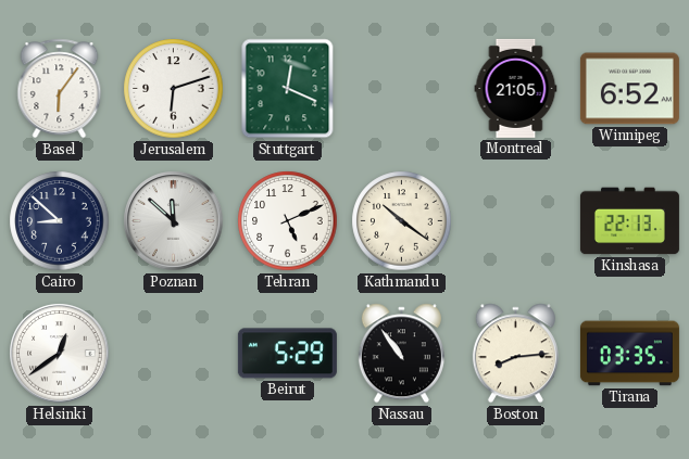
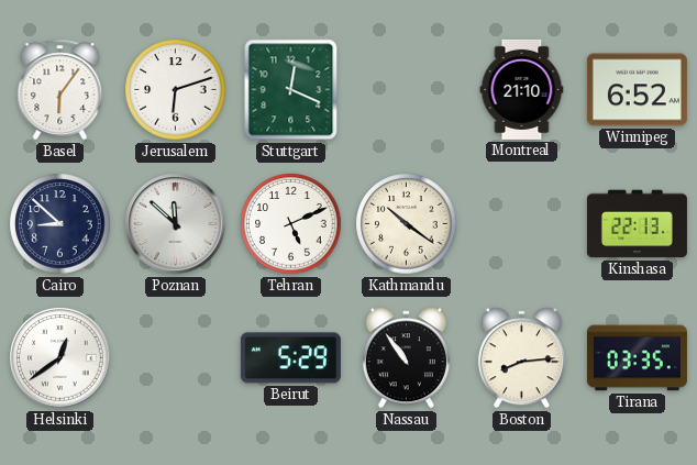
Montreal: 21:05 -> 21:10 (522, 89)
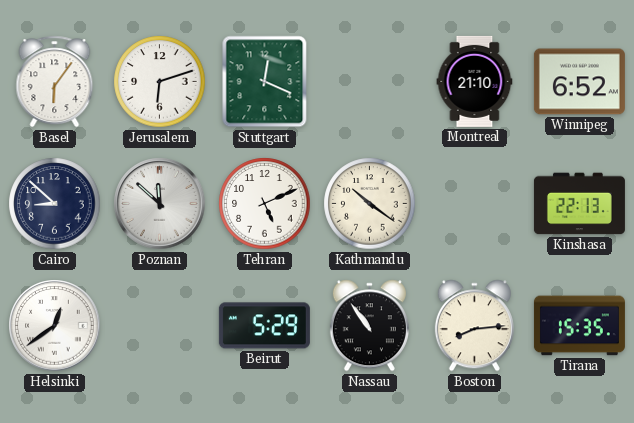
Tirana: 03:35 -> 15:35 (579, 326)
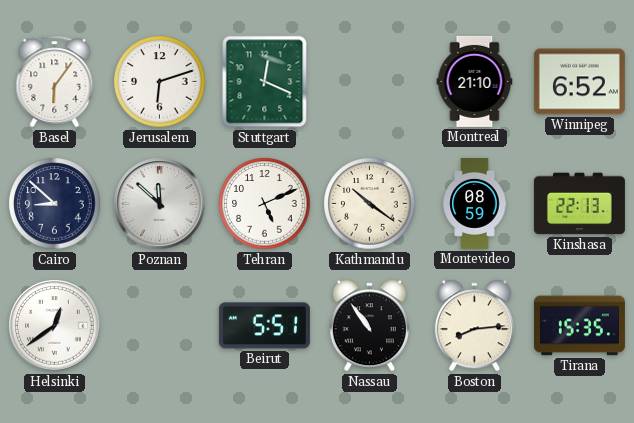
Montevideo: none -> 08:59 (475, 203)
Beirut: 5:29 -> 5:51 (264, 326)
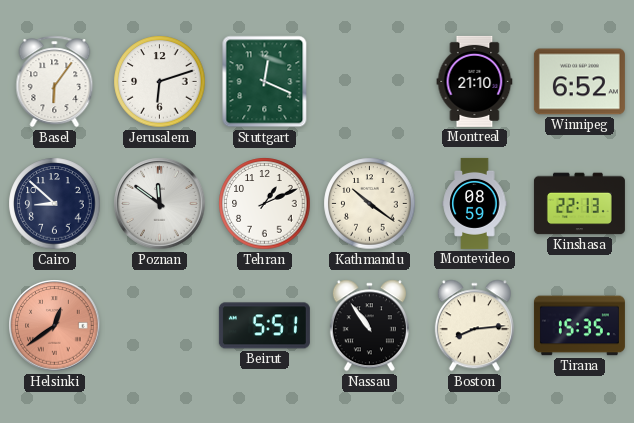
Poznan: 11:52 -> 11:51 (160, 204)
Tehran: 5:11 -> 1:11 (265, 204)
Helsinki dial: white -> salmon (55, 326)
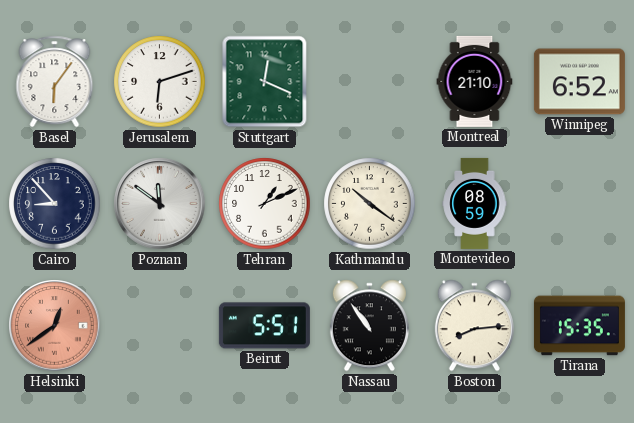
Cairo: 8:52 -> 8:53 (55, 204)
Kinshasa: 22:13 -> none (579, 204)
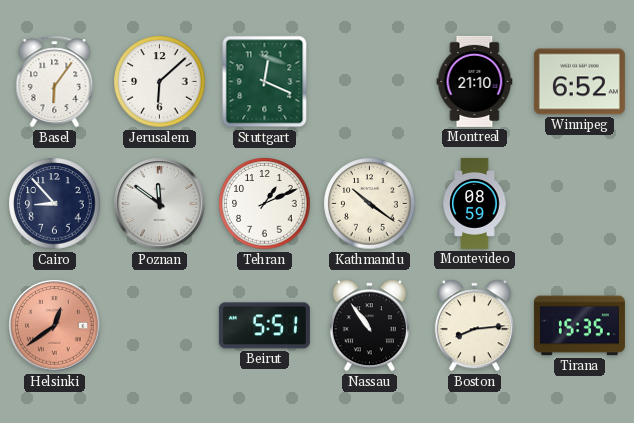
Jerusalem: 6:12 -> 6:08 (160, 82)
